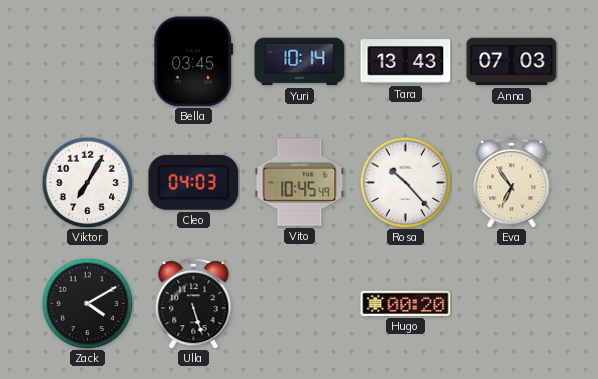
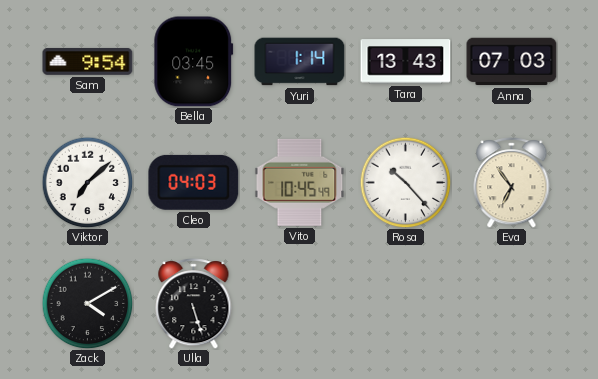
Sam: none -> 9:54 (88, 61)
Yuri: 10:14 -> 1:14 (300, 62)
Viktor: 7:05 -> 7:08 (87, 182)
Hugo: 00:20 -> none (406, 303)
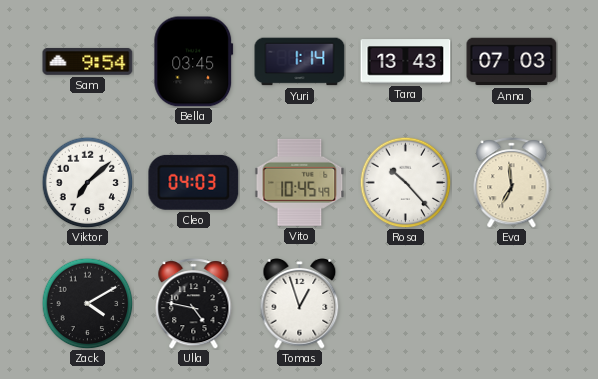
Eva: 6:54 -> 6:59 (512, 183)
Ulla: 5:27 -> 4:47 (194, 304)
Tomas: none -> 12:57 (300, 304)
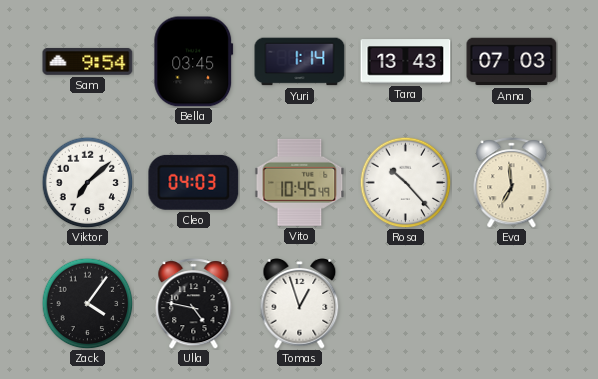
Zack: 4:10 -> 4:06 (87, 303)
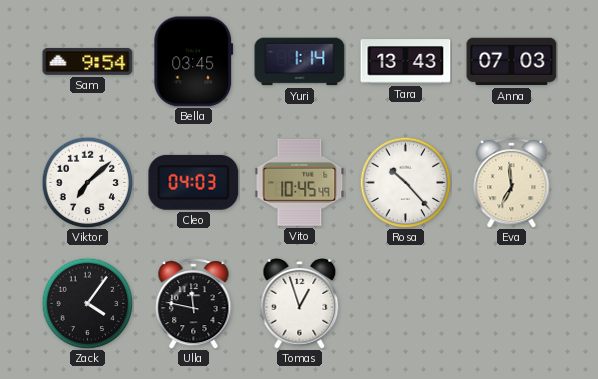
Ulla: 4:47 -> 11:47 (194, 304)
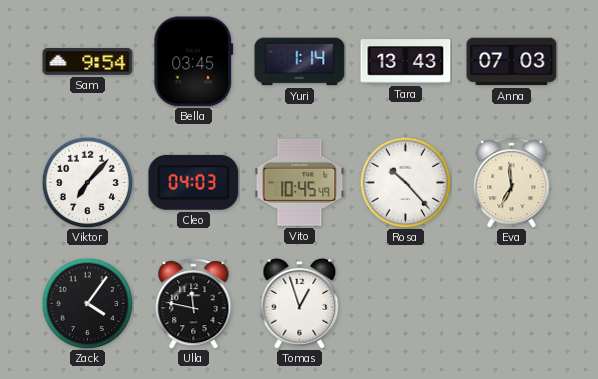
Viktor: 7:08 -> 7:07 (87, 182)
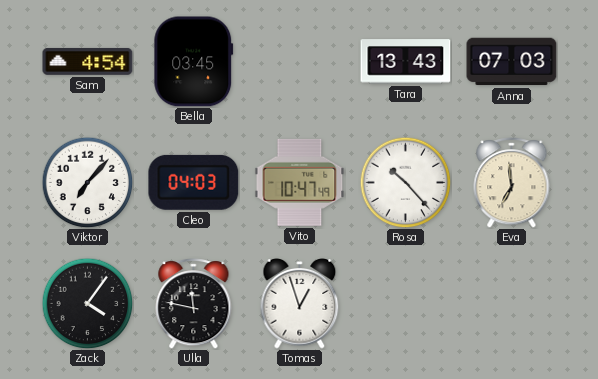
Sam: 9:54 -> 4:54 (88, 61)
Yuri: 1:14 -> none (300, 62)
Vito: 10:45 -> 10:47 (300, 182)
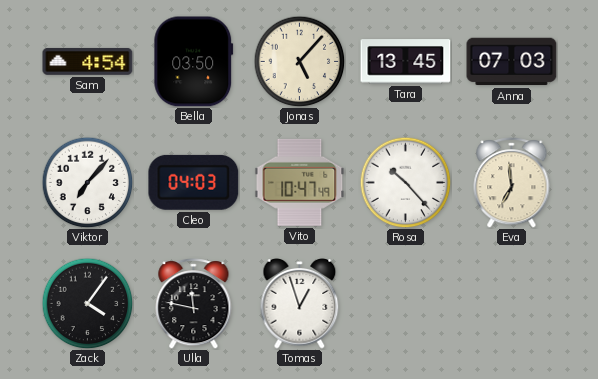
Bella: 03:45 -> 03:50 (194, 62)
Jonas: none -> 5:07 (299, 61)
Tara: 13:43 -> 13:45 (406, 62)
